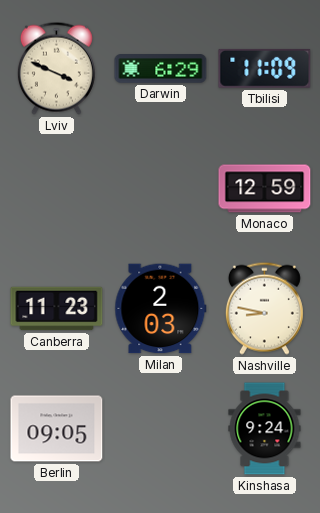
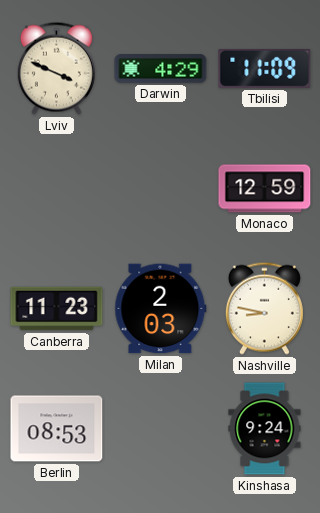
Darwin: 6:29 -> 4:29 (161, 69)
Berlin: 09:05 -> 08:53 (57, 429)
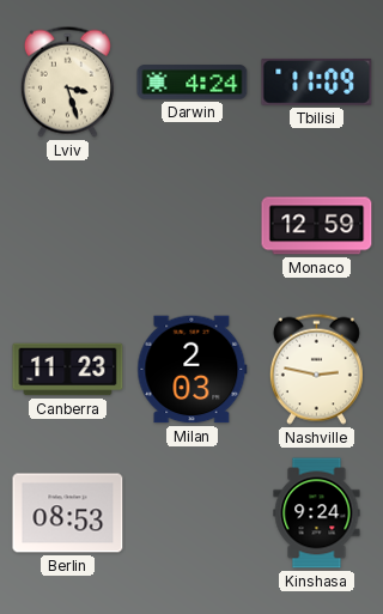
Lviv: 3:49 -> 3:27 (67, 81)
Darwin: 4:29 -> 4:24 (193, 83)
Nashville: 8:47 -> 2:47 (316, 369)
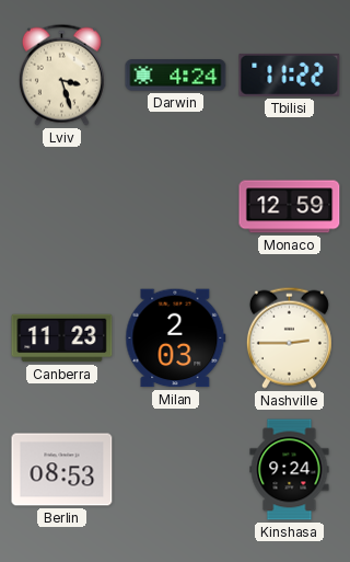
Tbilisi: 11:09 -> 11:22 (290, 74)
Nashville: 2:47 -> 2:45 (289, 337)
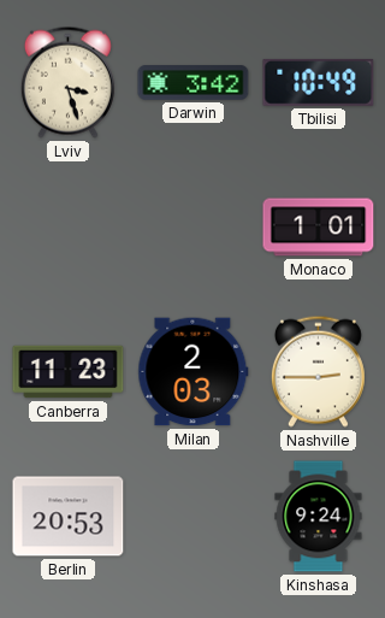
Darwin: 4:24 -> 3:42 (194, 83)
Tbilisi: 11:22 -> 10:49 (319, 82)
Monaco: 12:59 -> 1:01 (319, 228)
Berlin: 08:53 -> 20:53 (69, 517)
